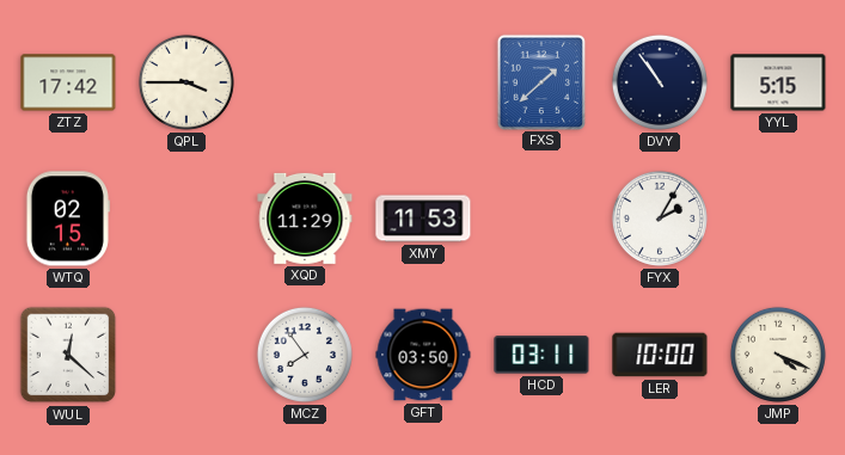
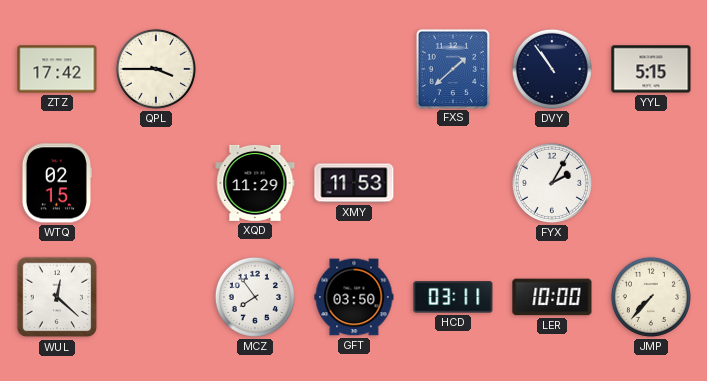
JMP: 4:19 -> 7:37 (651, 297)
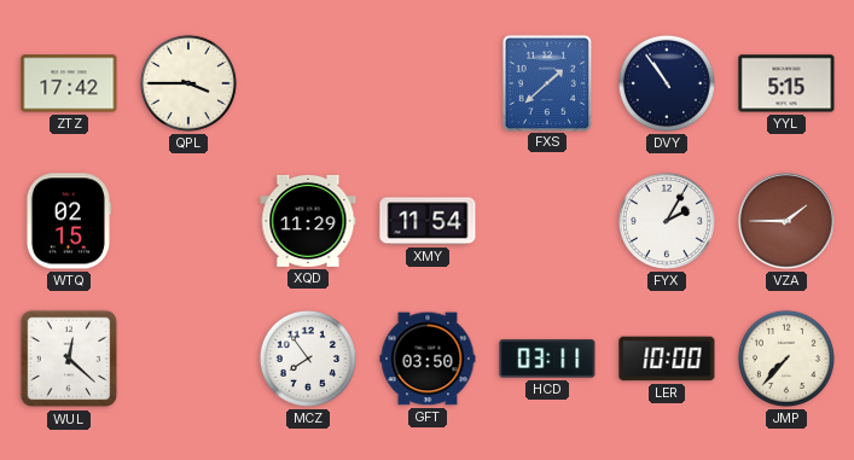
XMY: 11:53 -> 11:54 (428, 221)
VZA: none -> 1:45 (788, 222)
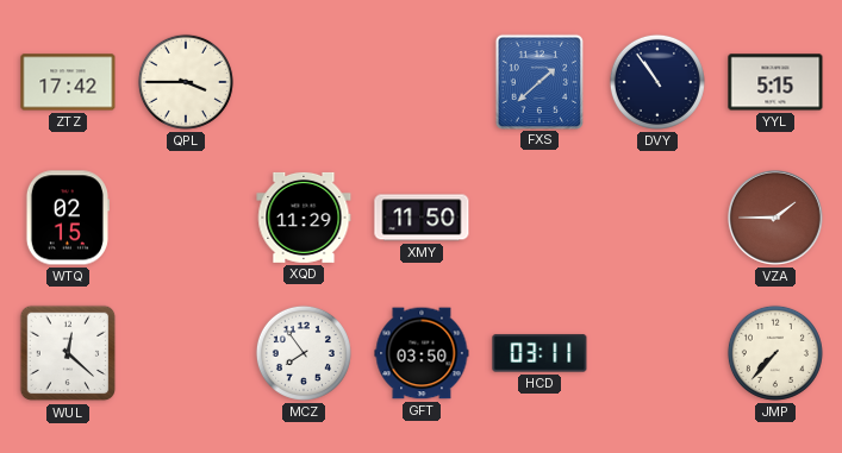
XMY: 11:54 -> 11:50 (422, 218)
FYX: 2:05 -> none (667, 221)
LER: 10:00 -> none (667, 359)
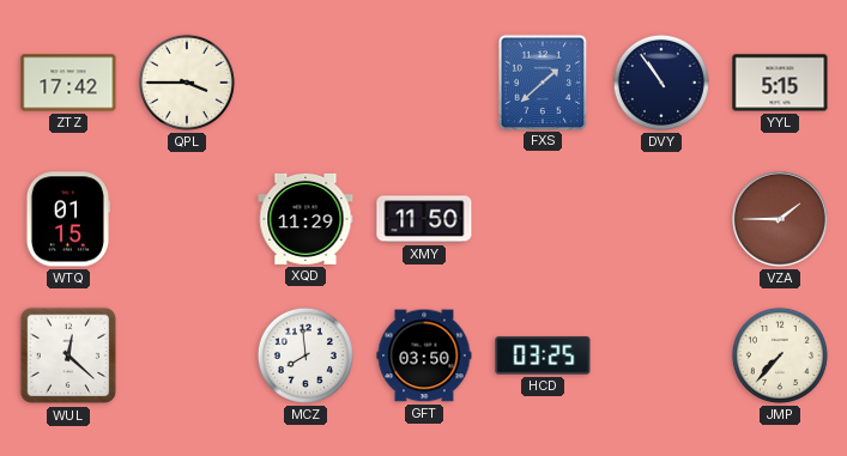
WTQ: 02:15 -> 01:15 (67, 219)
MCZ: 7:54 -> 7:59 (305, 355)
HCD: 03:11 -> 03:25 (543, 355)
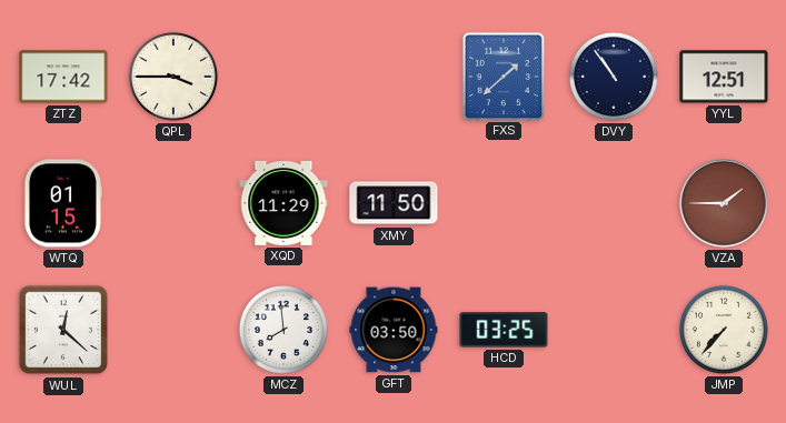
YYL: 5:15 -> 12:51 (724, 77)
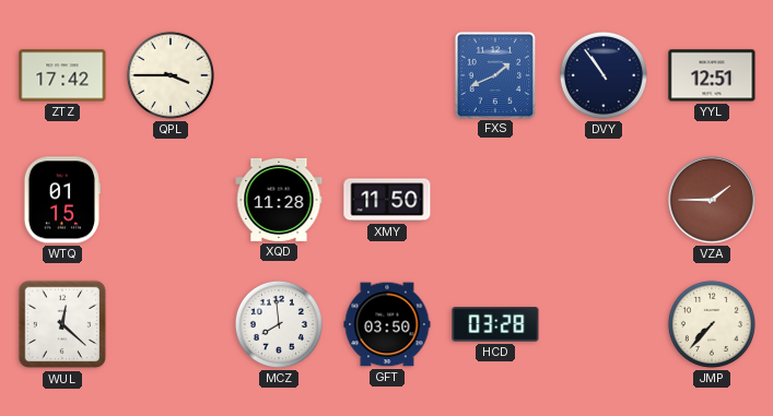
FXS: 1:38 -> 1:41 (494, 74)
XQD: 11:29 -> 11:28 (279, 200)
HCD: 03:25 -> 03:28 (495, 324)
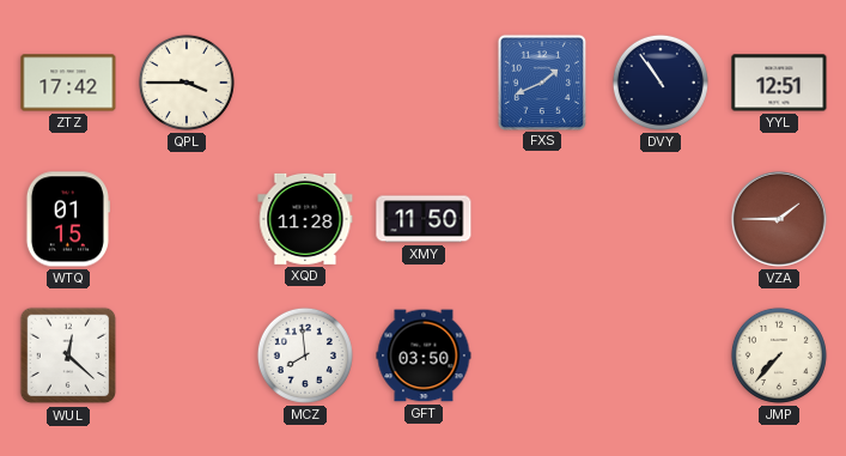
HCD: 03:28 -> none (495, 324)
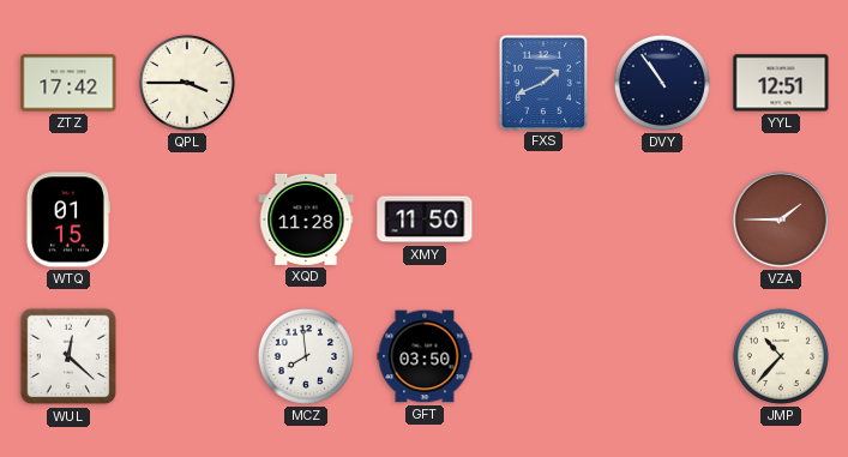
JMP: 7:37 -> 10:37 (781, 356)
